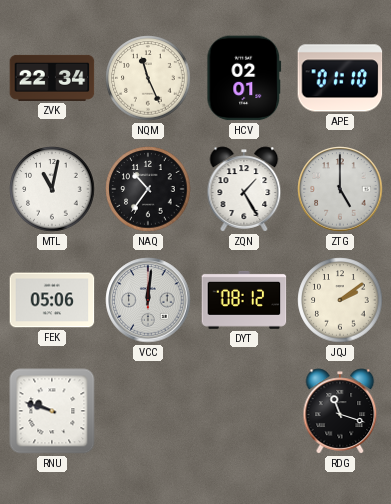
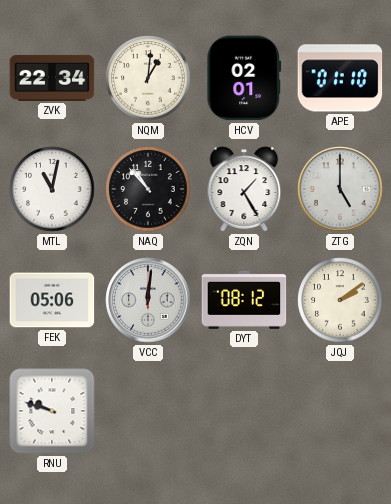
NQM: 11:26 -> 1:01 (148, 78)
NAQ: 10:36 -> 10:53 (148, 189)
RDG: 11:18 -> none (340, 411)
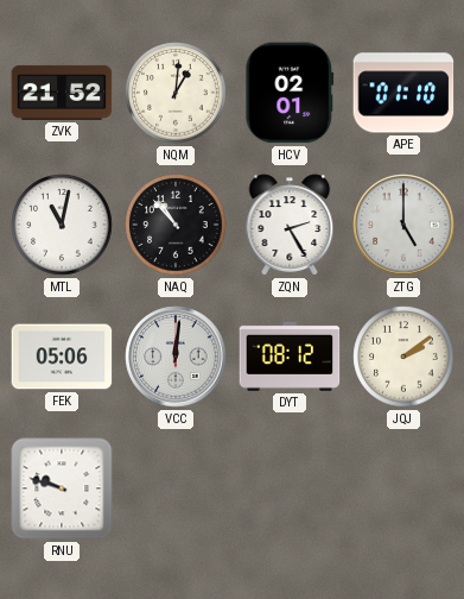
ZVK: 22:34 -> 21:52 (62, 93)
ZQN: 1:25 -> 2:25 (290, 225)
